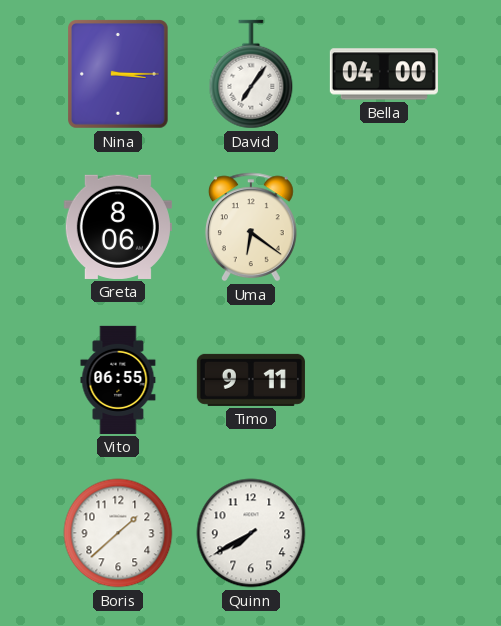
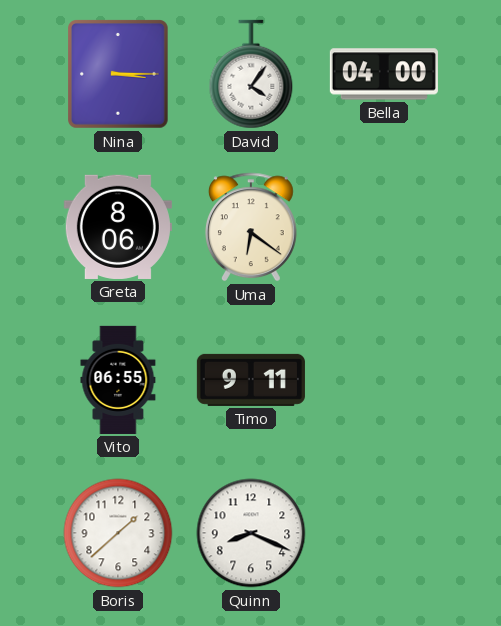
David: 7:06 -> 4:06 (251, 74)
Quinn: 7:40 -> 8:19 (251, 533)
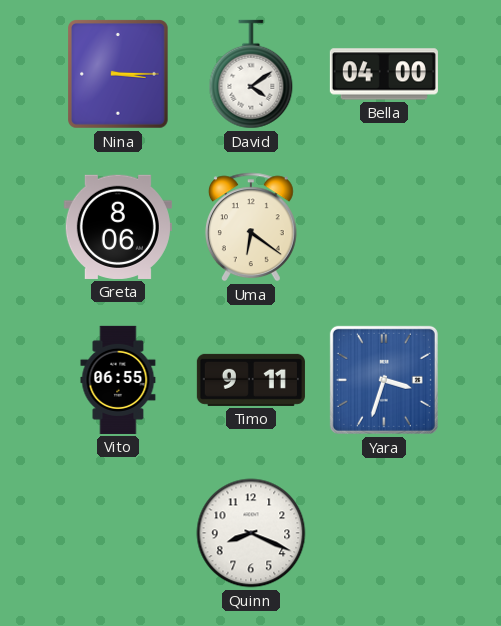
David: 4:06 -> 4:09 (251, 74)
Yara: none -> 3:33 (384, 380)
Boris: 1:38 -> none (118, 533)
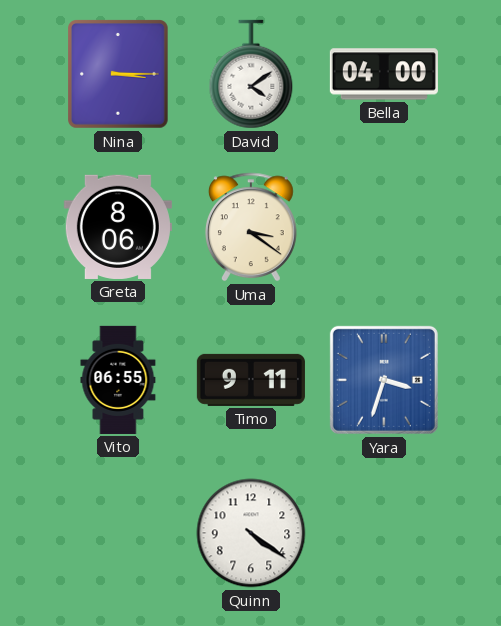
Uma: 6:21 -> 3:21 (251, 227)
Quinn: 8:19 -> 4:21 (251, 533)
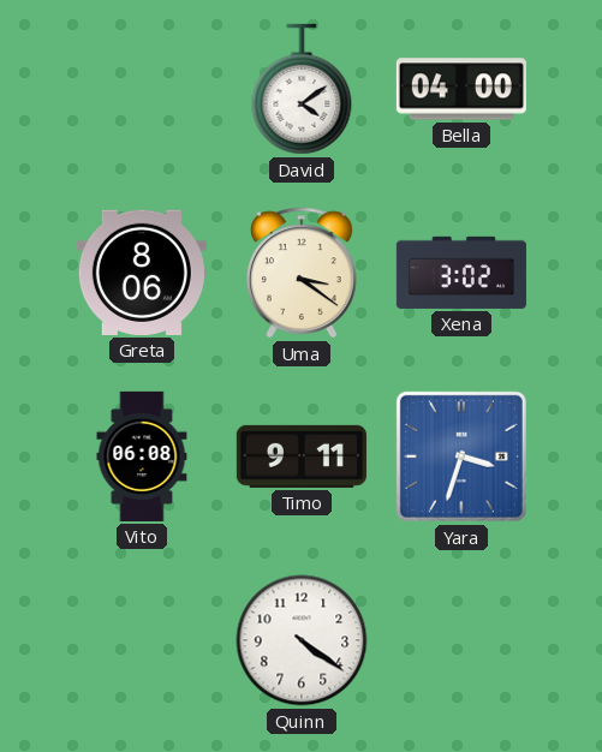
Nina: 3:15 -> none (119, 75)
Xena: none -> 3:02 (461, 273)
Vito: 06:55 -> 06:08 (142, 456)
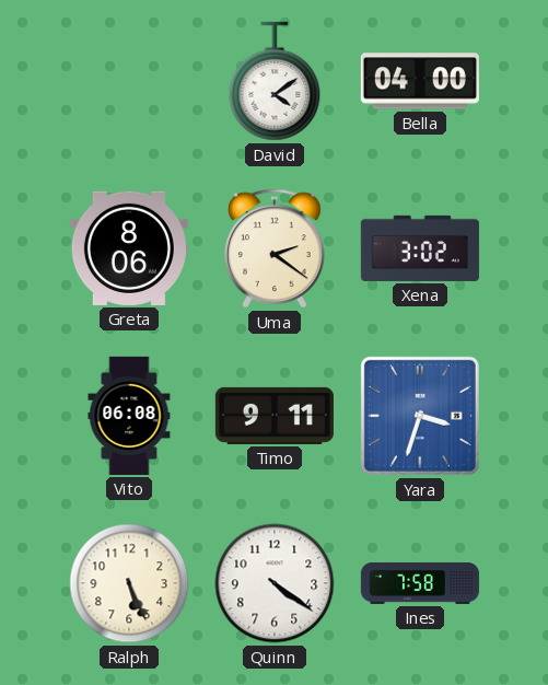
Uma: 3:21 -> 2:21 (275, 248)
Ralph: none -> 5:26 (129, 583)
Ines: none -> 7:58 (420, 584)
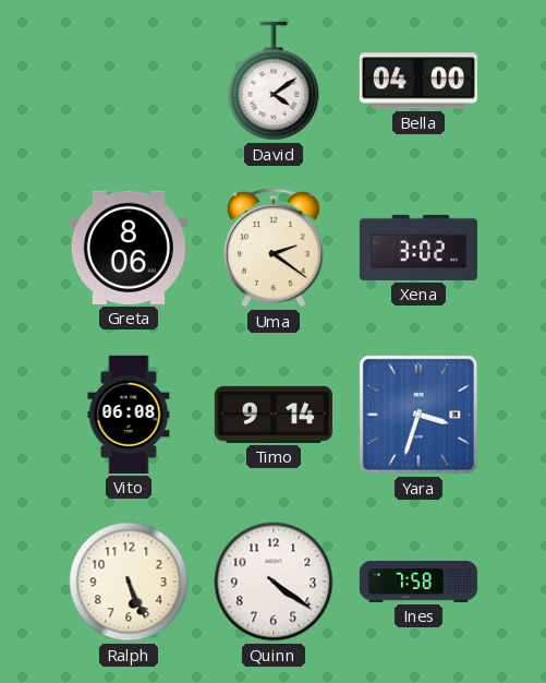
Timo: 9:11 -> 9:14 (274, 415)
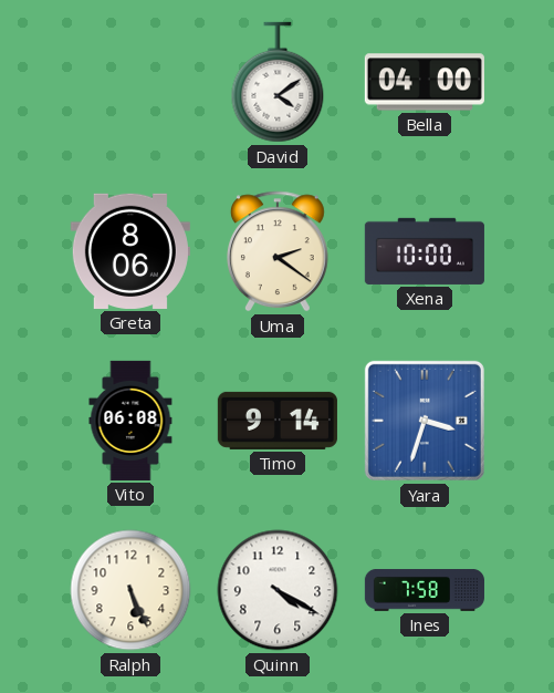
Xena: 3:02 -> 10:00 (425, 251)
Quinn: 4:21 -> 4:20 (278, 590)
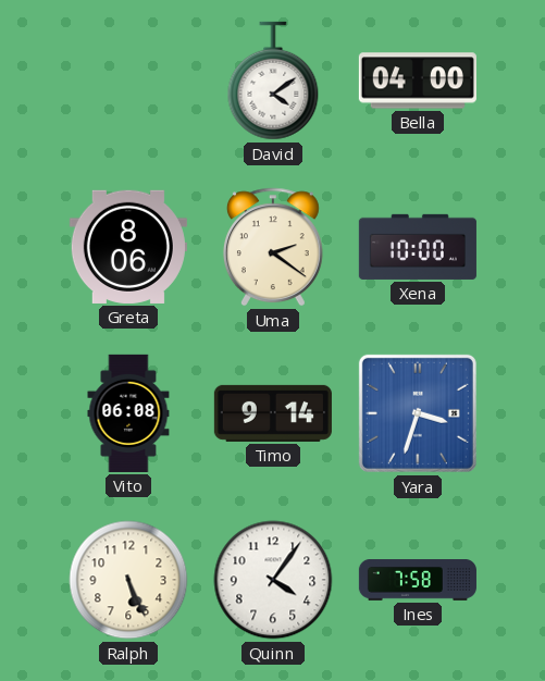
Quinn: 4:20 -> 4:06 (273, 580)
